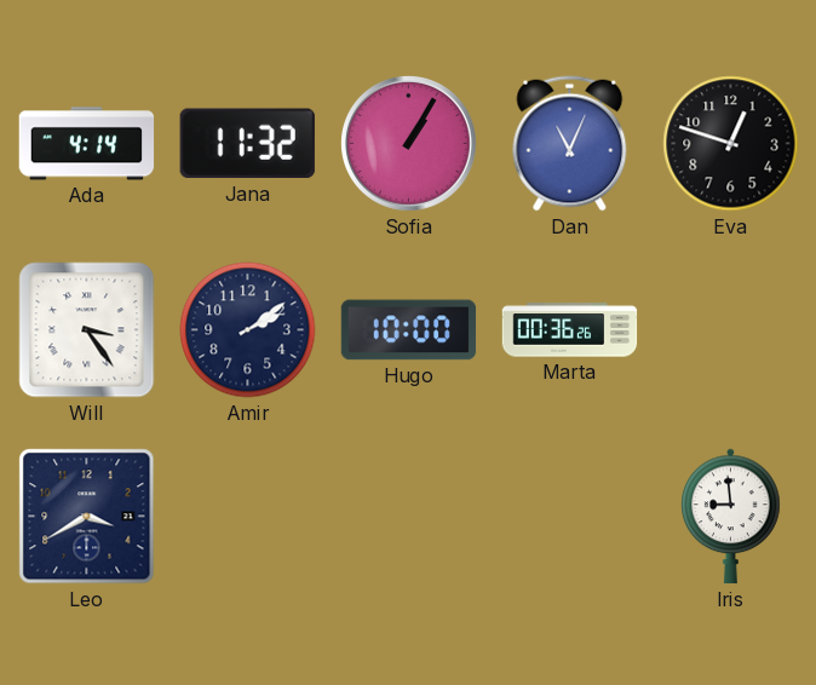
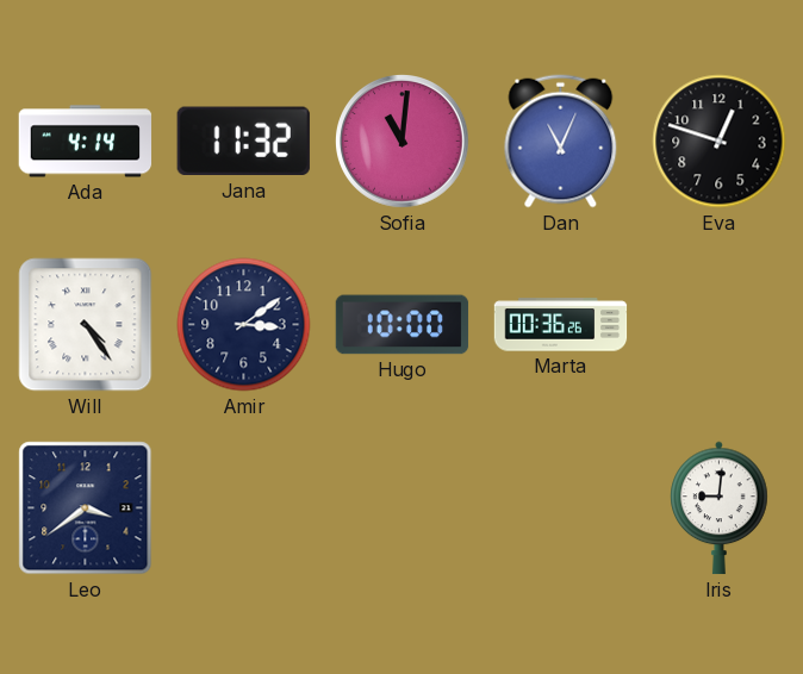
Sofia: 1:05 -> 11:01 (403, 142)
Will: 3:24 -> 4:24 (86, 325)
Amir: 2:09 -> 3:09 (244, 325)
Leo: 3:40 -> 3:39 (86, 508)
Iris: 8:59 -> 9:01 (720, 508)
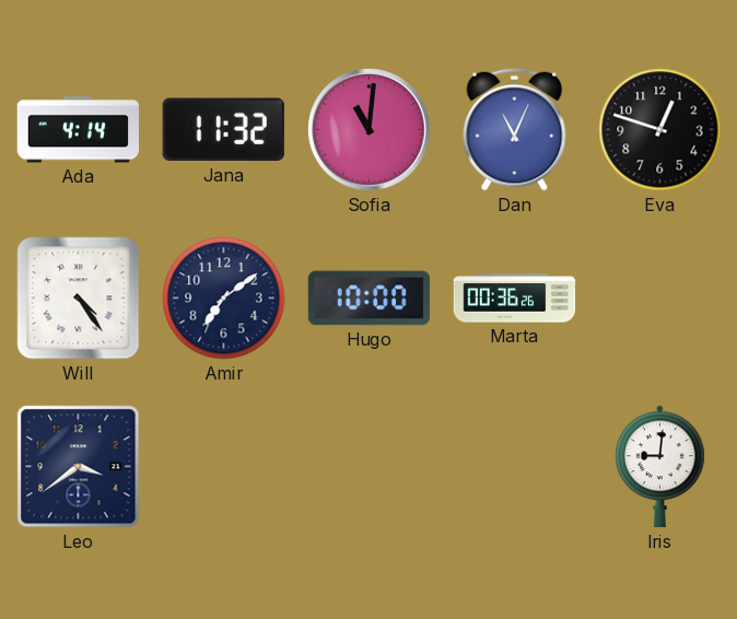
Amir: 3:09 -> 7:09 (224, 299)
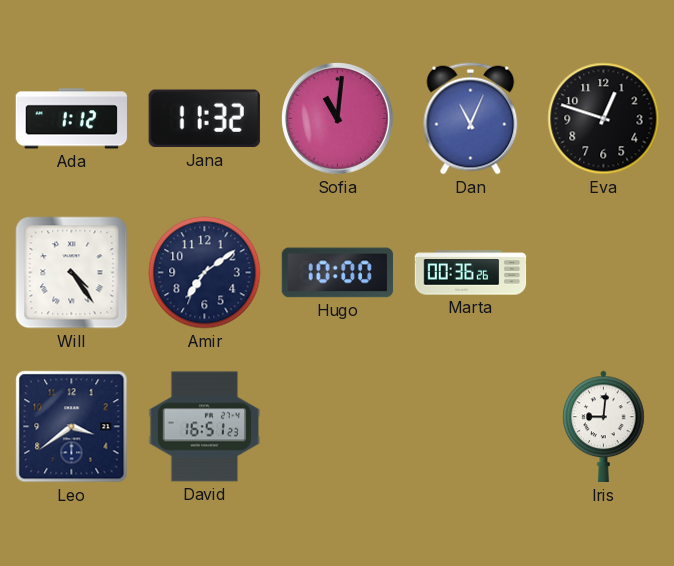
Ada: 4:14 -> 1:12 (72, 119)
David: none -> 16:51 (205, 427)
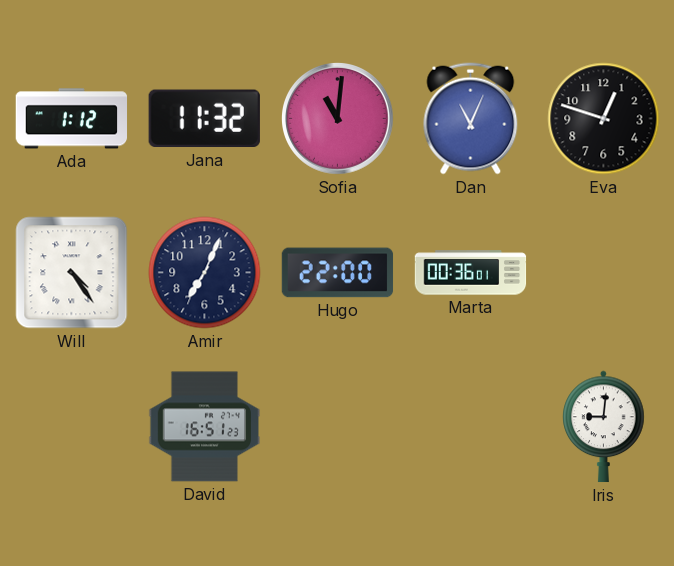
Amir: 7:09 -> 7:04 (205, 273)
Hugo: 10:00 -> 22:00 (338, 273)
Marta: 00:36:26 -> 00:36:01 (471, 273)
Leo: 3:39 -> none (72, 427)
